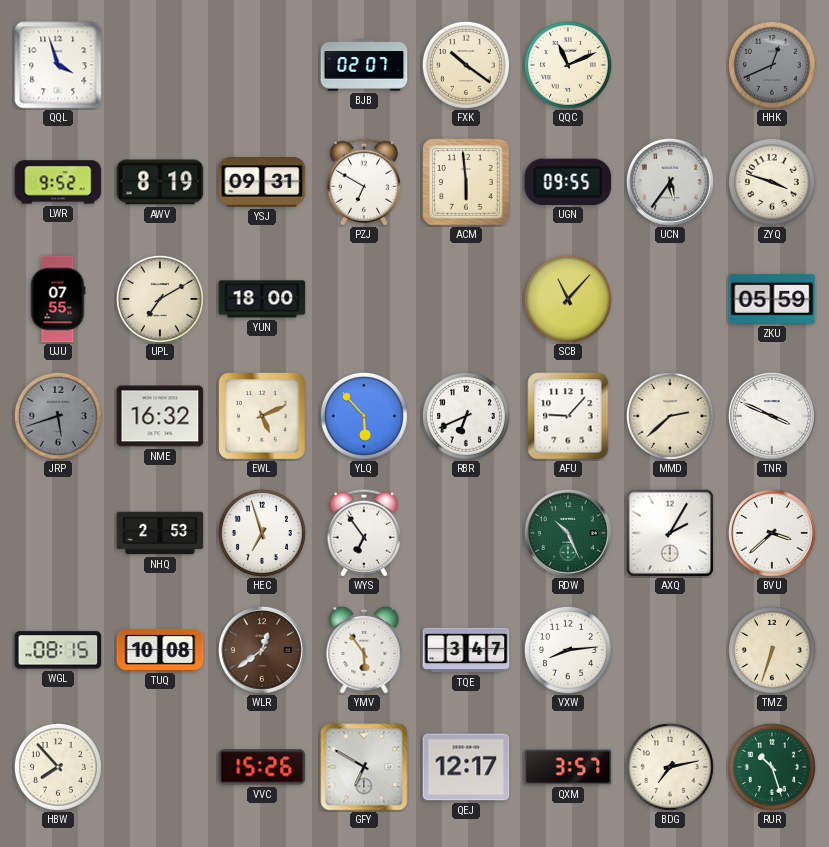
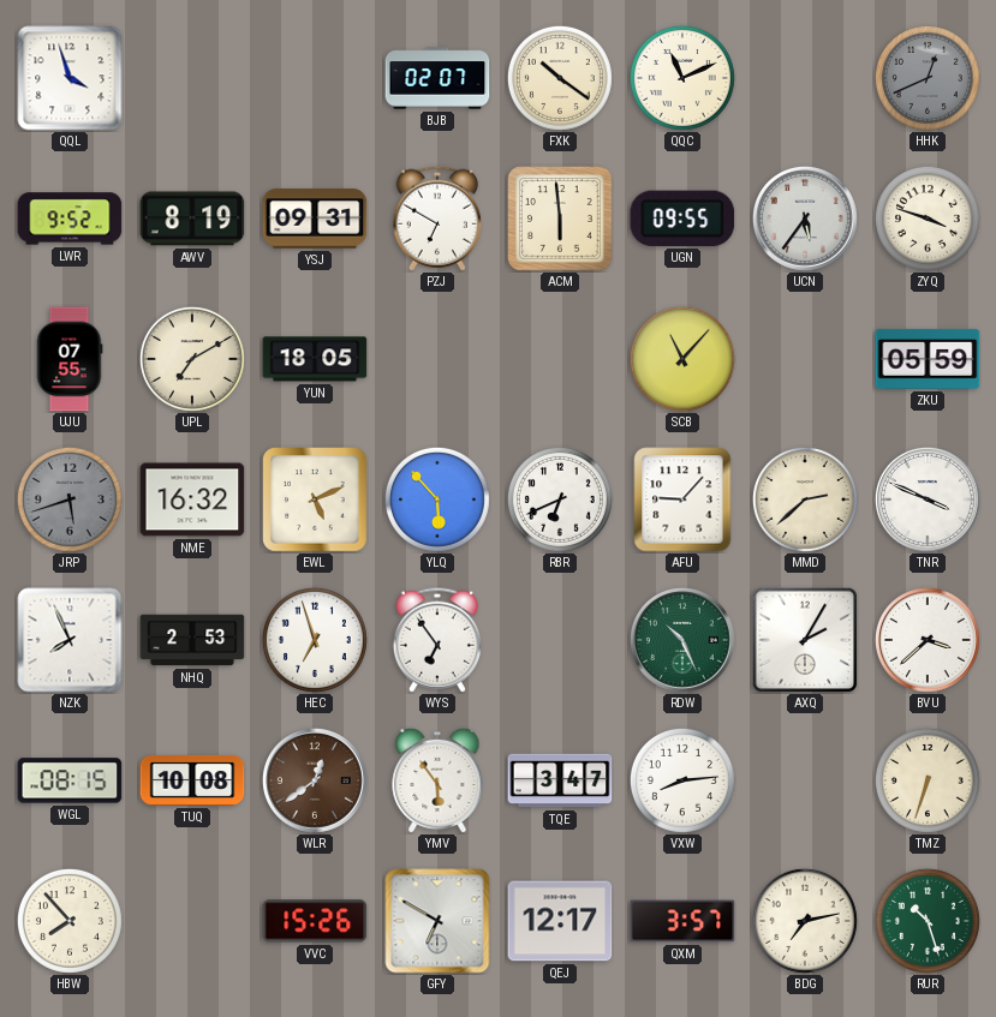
YUN: 18:00 -> 18:05 (315, 359)
NZK: none -> 7:56 (70, 640)
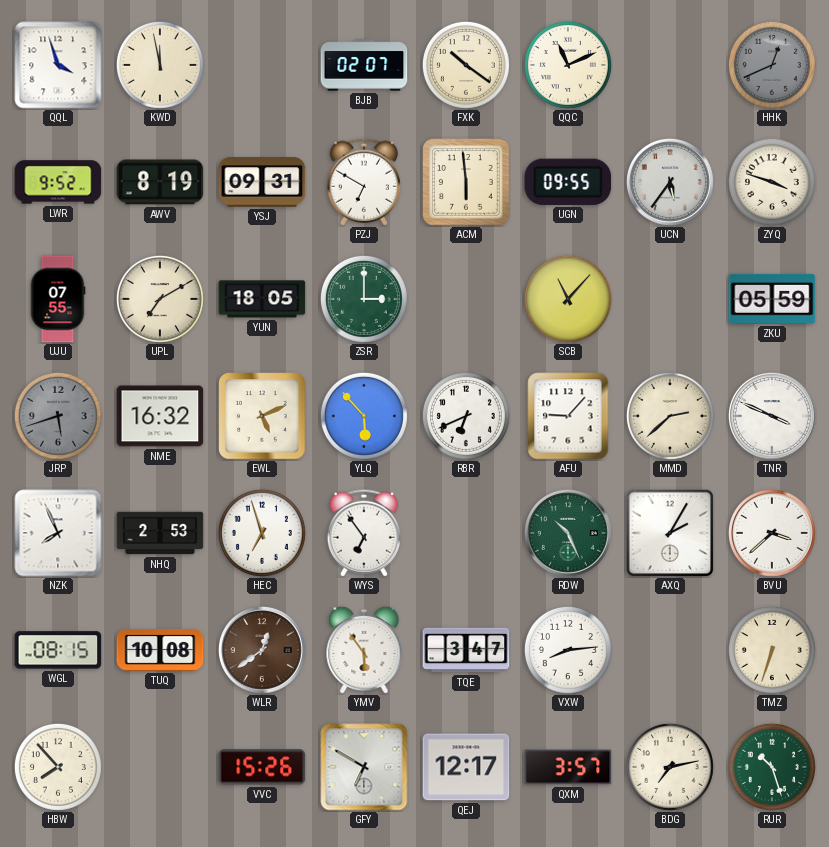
KWD: none -> 11:58 (160, 65)
ZSR: none -> 3:00 (364, 299)
